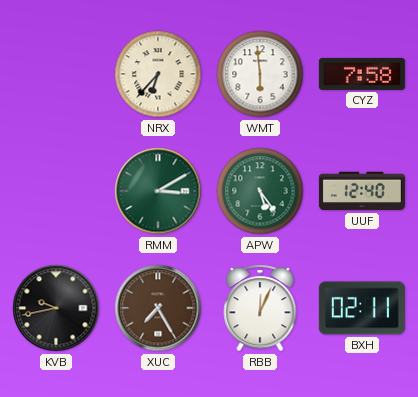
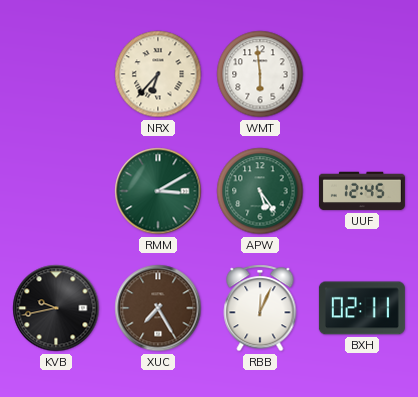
CYZ: 7:58 -> none (362, 74)
UUF: 12:40 -> 12:45 (362, 191)
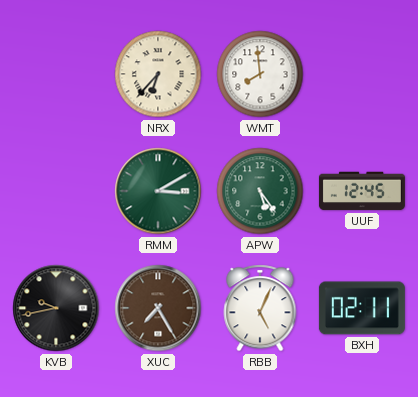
WMT: 5:59 -> 7:59 (260, 74)
RBB: 12:04 -> 5:04 (260, 308)
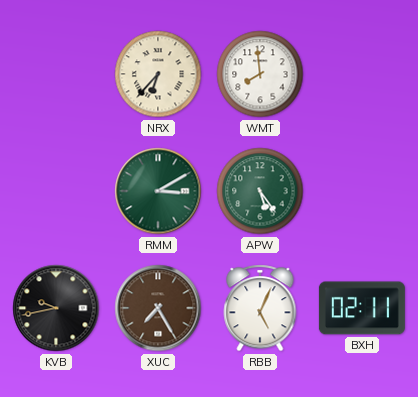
UUF: 12:45 -> none (362, 191)
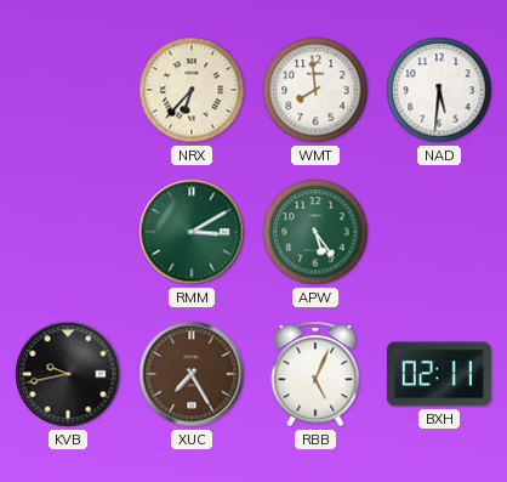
NAD: none -> 5:31 (439, 90)
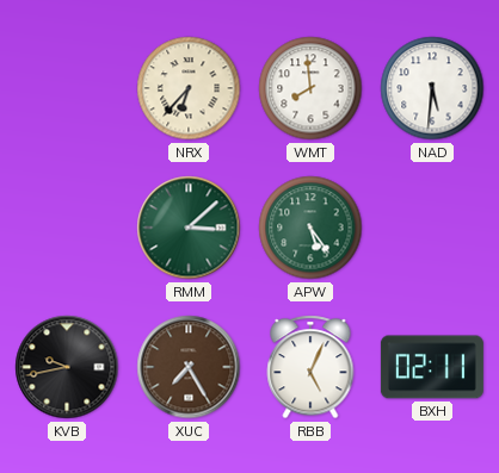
RMM: 3:10 -> 3:08 (189, 228)
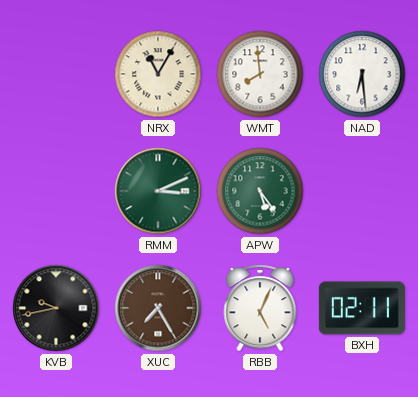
NRX: 6:37 -> 11:05 (158, 74)
NAD: 5:31 -> 6:29 (362, 74)
RMM: 3:08 -> 3:11 (158, 191)
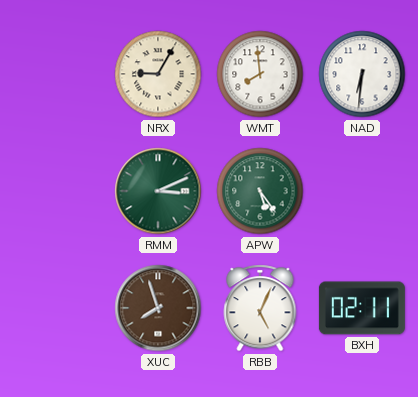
NRX: 11:05 -> 9:05 (158, 74)
NAD: 6:29 -> 6:31 (362, 74)
KVB: 9:43 -> none (56, 308)
XUC: 7:25 -> 7:57 (158, 308)
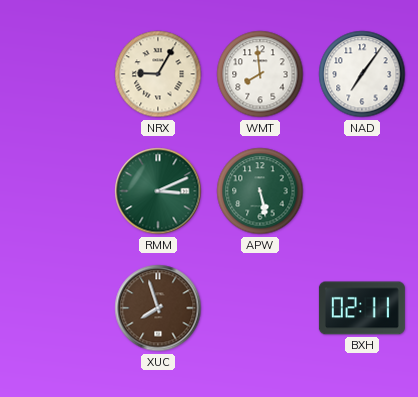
NAD: 6:31 -> 7:06 (362, 74)
APW: 5:24 -> 5:28 (260, 191)
RBB: 5:04 -> none (260, 308)
